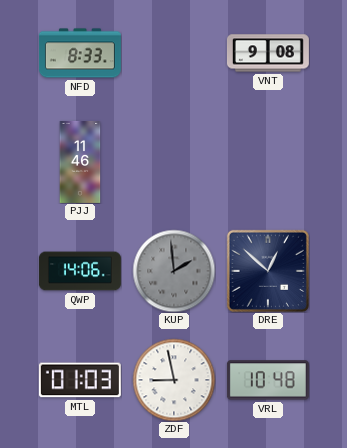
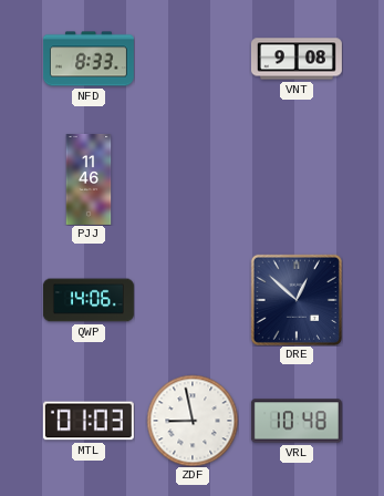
KUP: 1:59 -> none (174, 271)
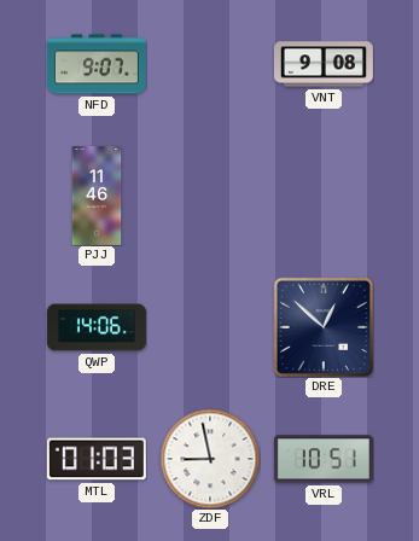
NFD: 8:33 -> 9:07 (97, 64)
VRL: 10:48 -> 10:51 (324, 459)
